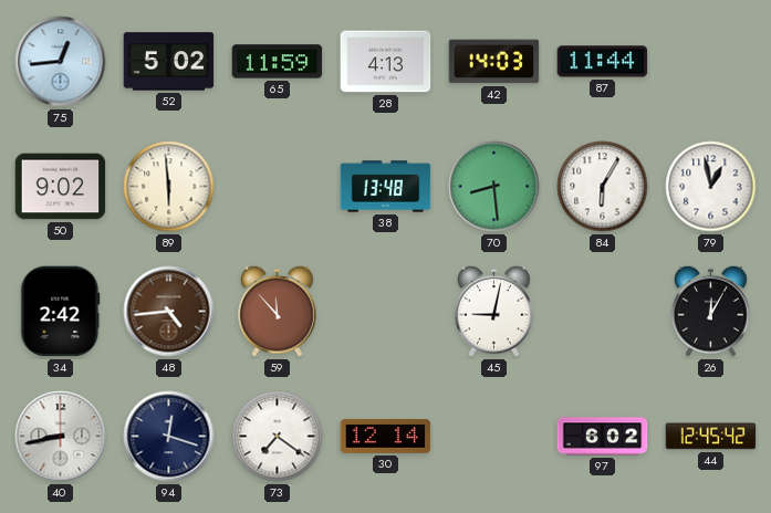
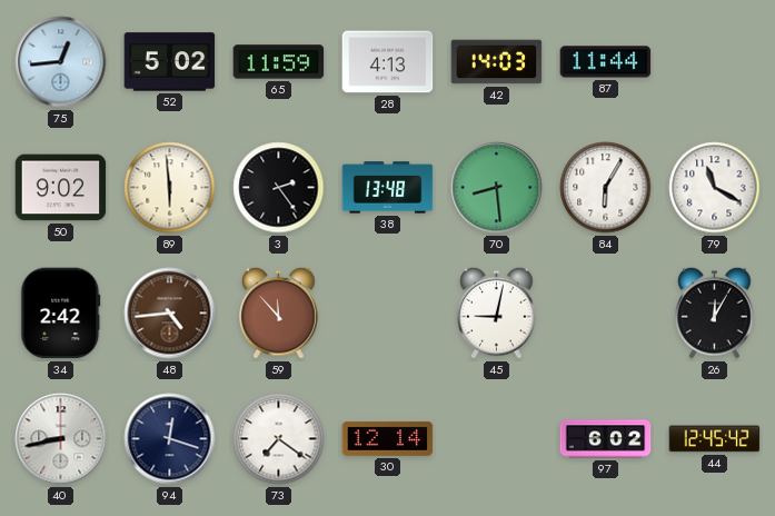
3: none -> 2:24 (279, 188)
79: 12:58 -> 11:20 (715, 188)
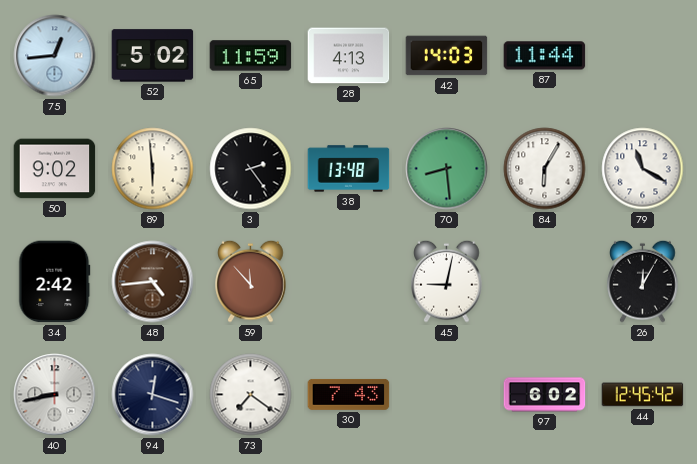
30: 12:14 -> 7:43 (349, 394)
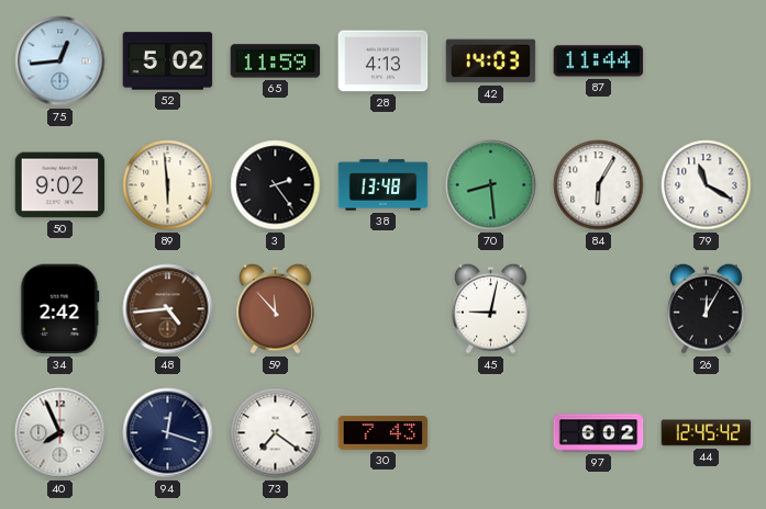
40: 8:43 -> 7:56 (60, 433)
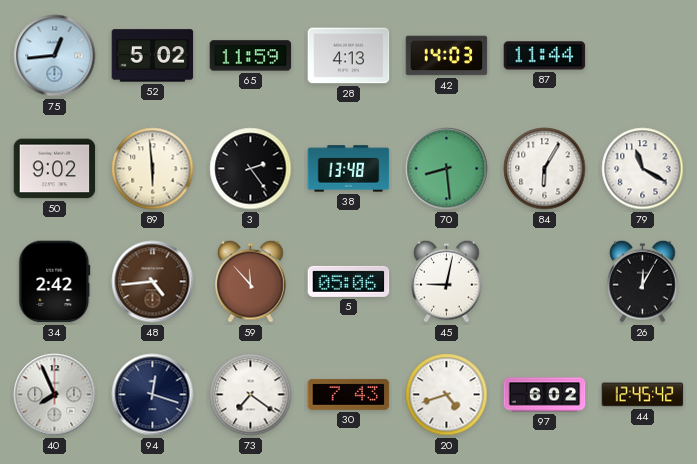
5: none -> 05:06 (349, 281)
20: none -> 4:42 (447, 395)
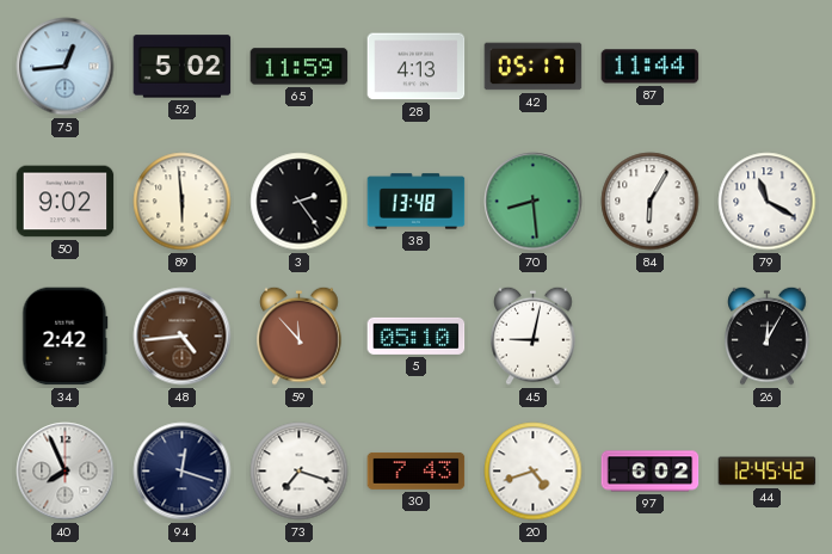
42: 14:03 -> 05:17 (534, 67)
5: 05:06 -> 05:10 (417, 336)
73: 7:21 -> 7:18 (300, 472)
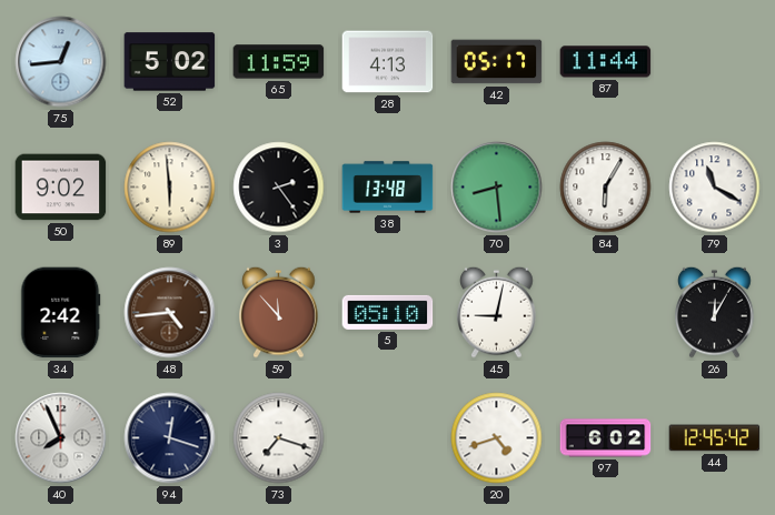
30: 7:43 -> none (417, 470)
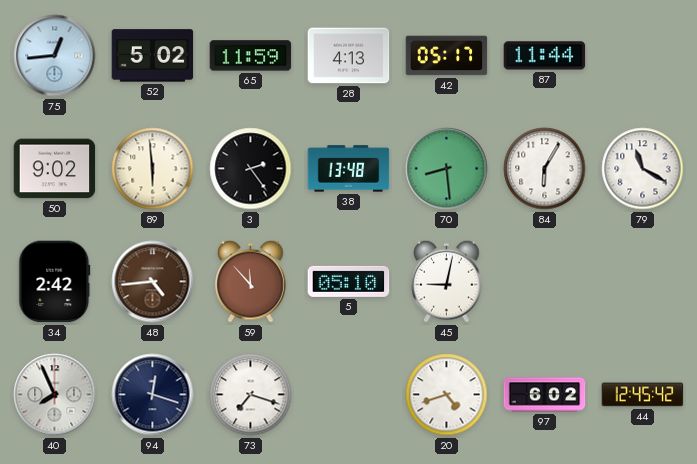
26: 12:05 -> none (715, 312)
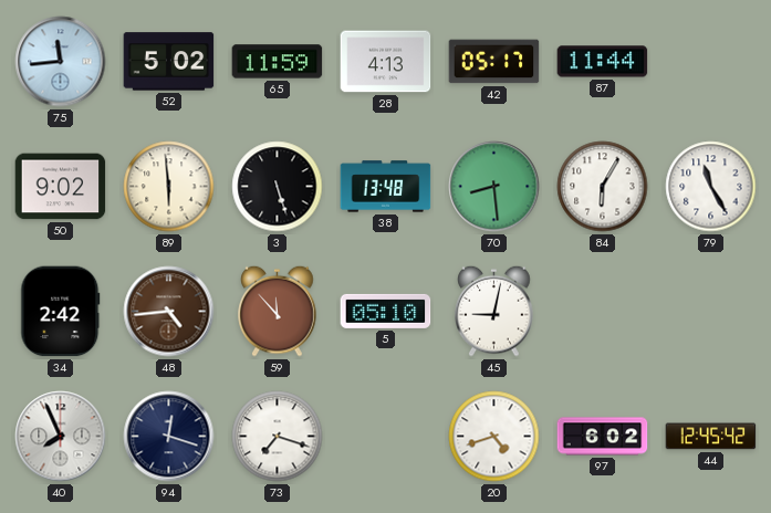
75: 12:44 -> 11:44 (61, 62)
3: 2:24 -> 5:27 (278, 187)
79: 11:20 -> 11:25 (711, 187)
